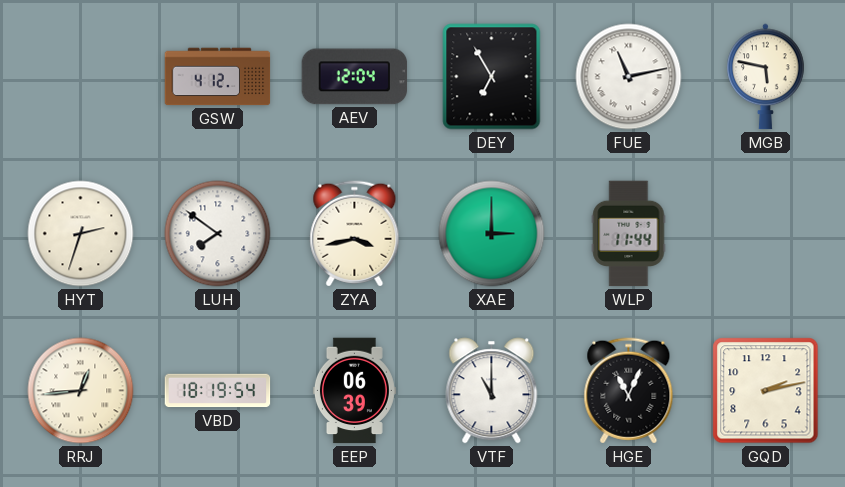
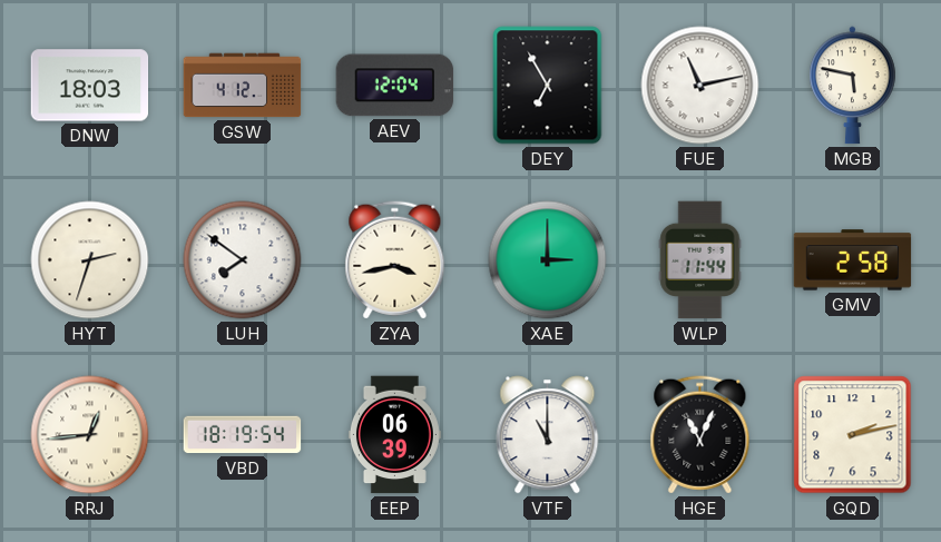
DNW: none -> 18:03 (90, 86)
GMV: none -> 2:58 (853, 260)
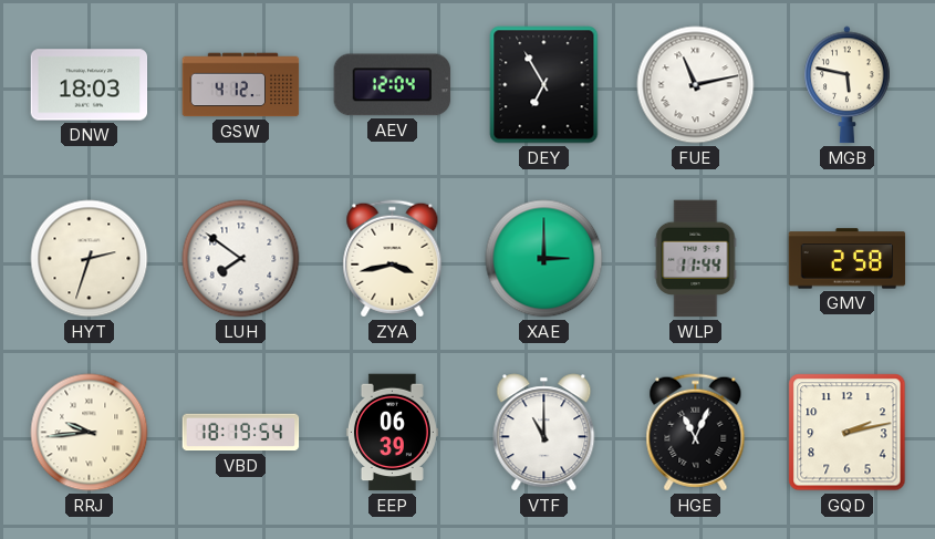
RRJ: 12:44 -> 9:44 (90, 433)
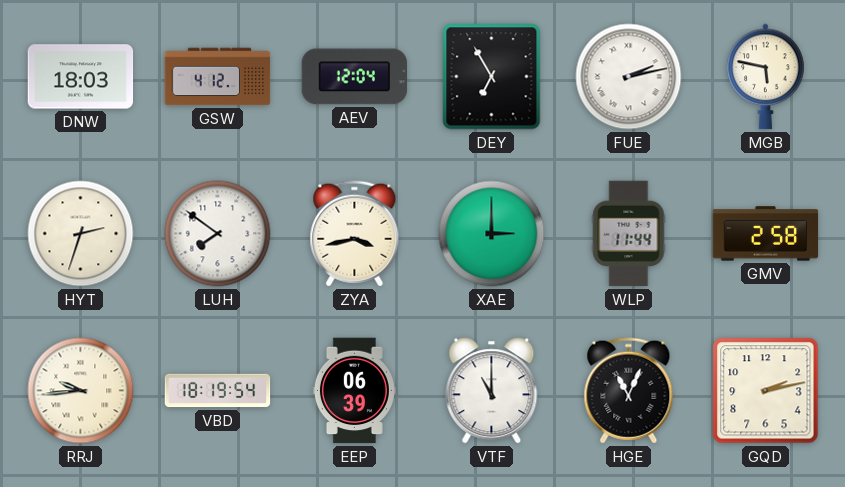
FUE: 11:13 -> 2:13 (629, 77)
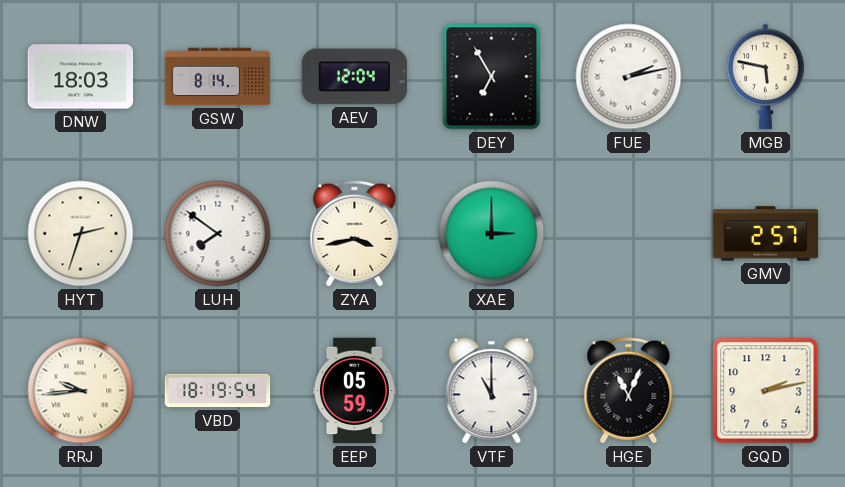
GSW: 4:12 -> 8:14 (218, 77)
WLP: 11:44 -> none (629, 234)
GMV: 2:58 -> 2:57 (766, 234)
EEP: 06:39 -> 05:59 (354, 391)
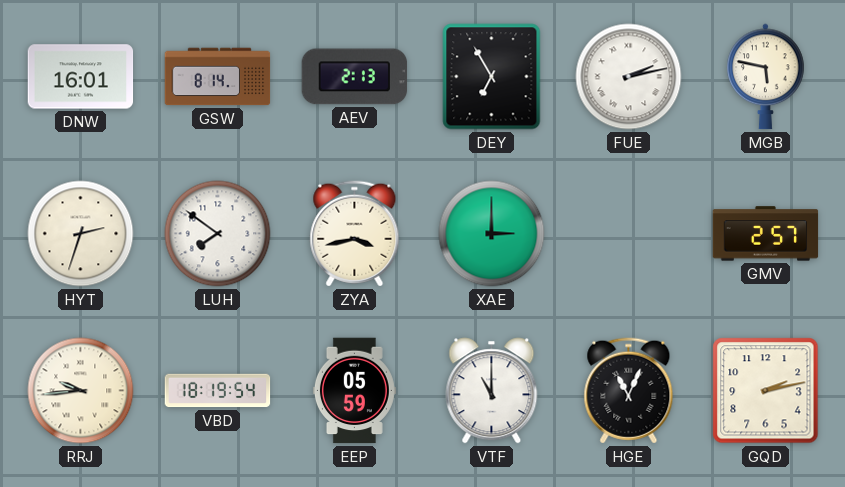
DNW: 18:03 -> 16:01 (81, 77)
AEV: 12:04 -> 2:13 (355, 77)
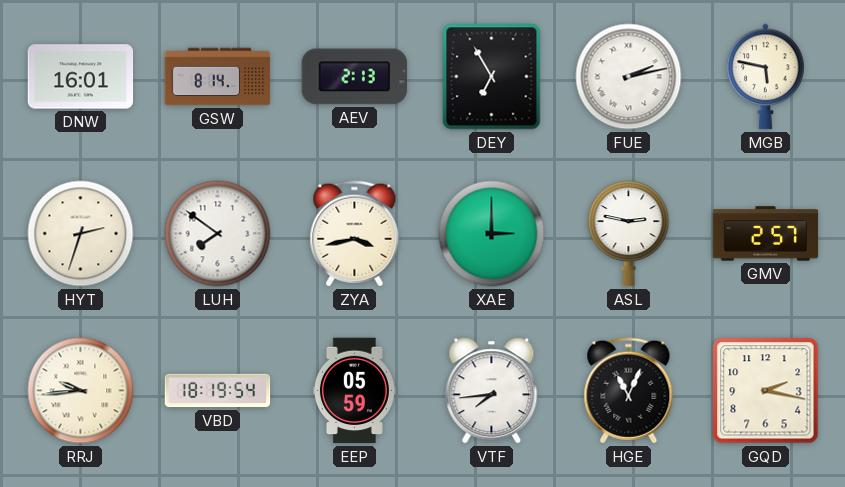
ASL: none -> 2:47 (629, 234)
VTF: 11:00 -> 7:44 (492, 391)
GQD: 2:13 -> 2:17 (766, 391)
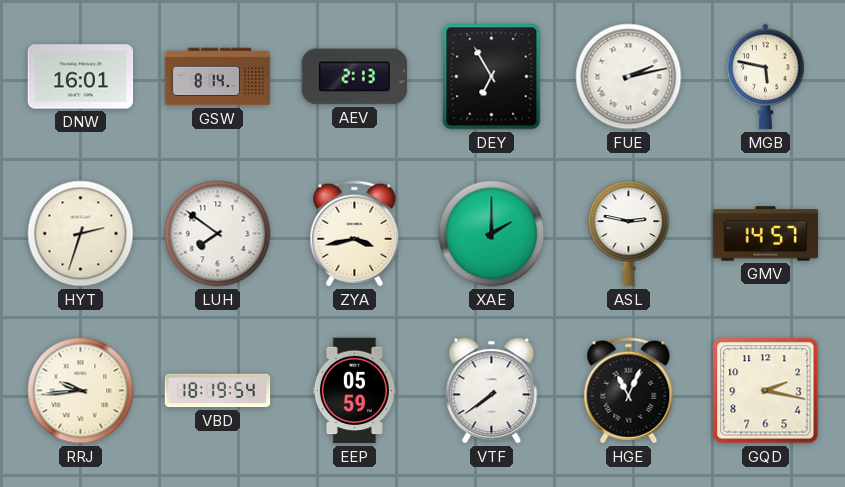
XAE: 3:00 -> 2:00 (492, 234)
GMV: 2:57 -> 14:57 (766, 234)
VTF: 7:44 -> 7:39 (492, 391)
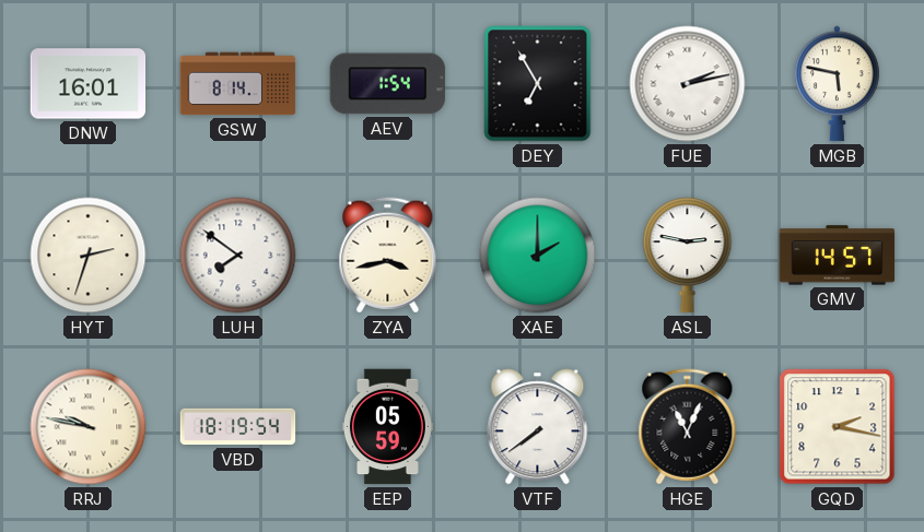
AEV: 2:13 -> 1:54 (388, 84)
RRJ: 9:44 -> 9:47 (89, 427)
